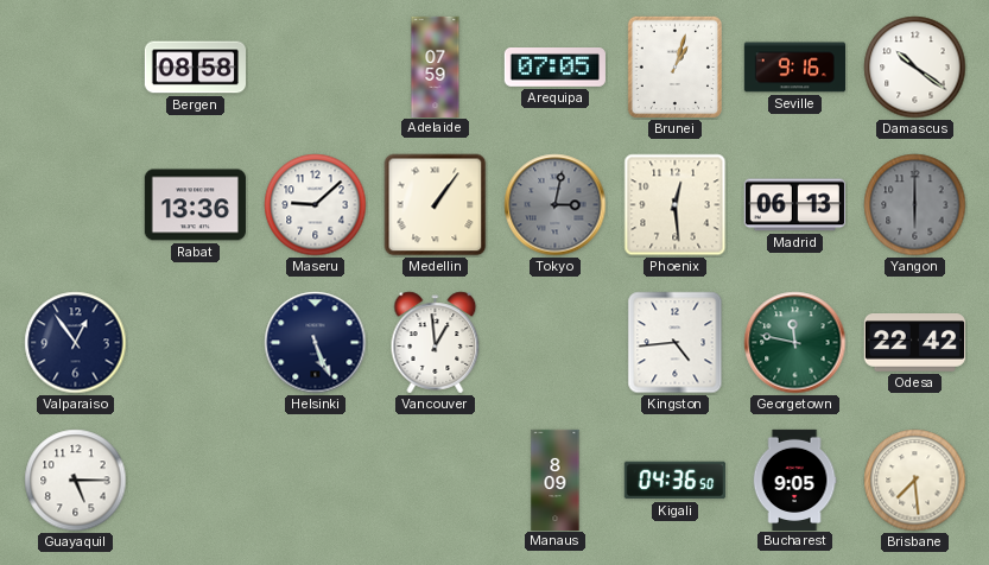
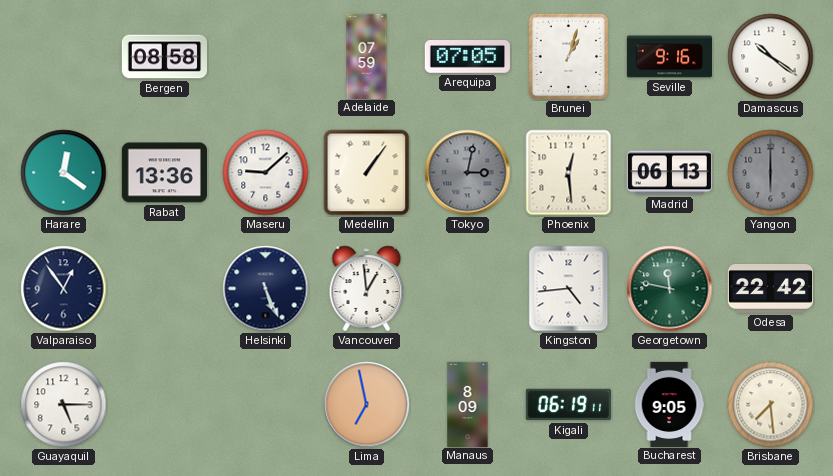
Harare: none -> 12:21 (64, 173)
Lima: none -> 6:58 (367, 405)
Kigali: 04:36 -> 06:19 (568, 405)
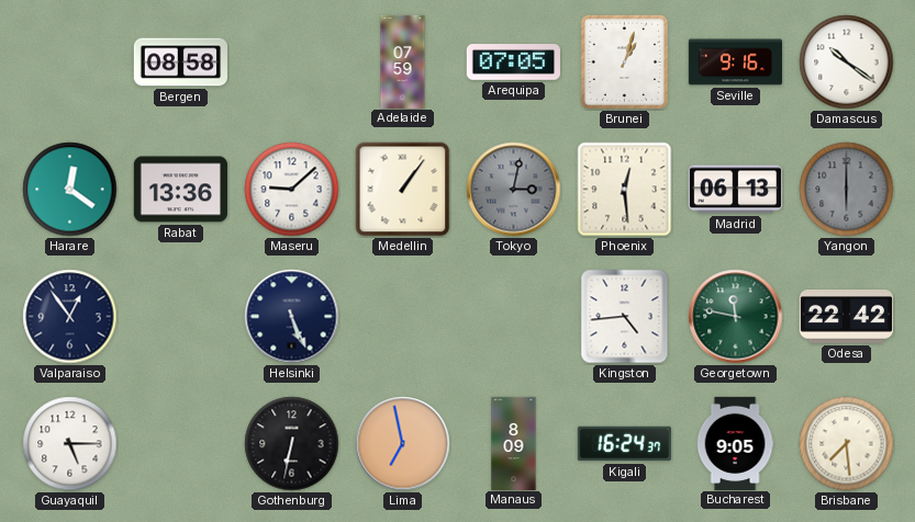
Vancouver: 12:59 -> none (367, 289)
Gothenburg: none -> 6:32 (292, 444)
Kigali: 06:19 -> 16:24 (624, 444)
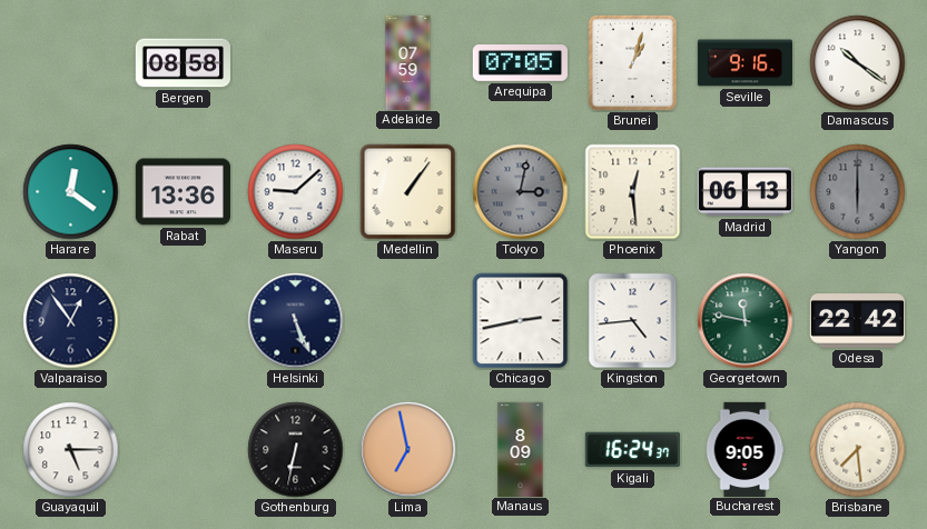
Chicago: none -> 2:43 (521, 321)
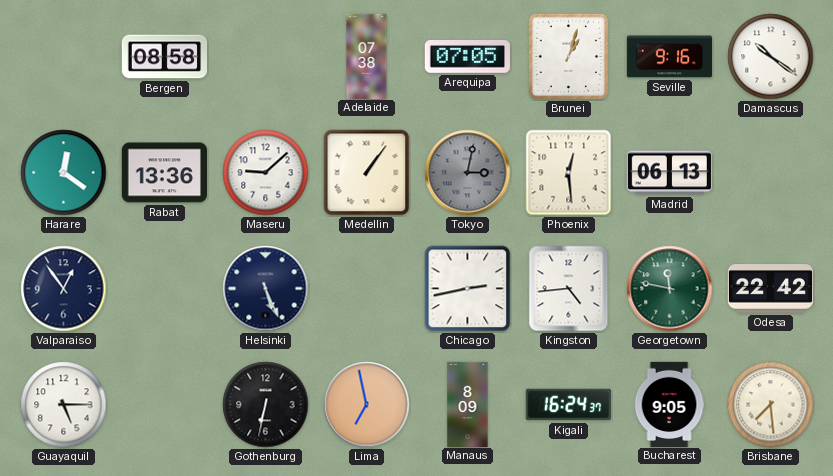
Adelaide: 07:59 -> 07:38 (367, 56)
Yangon: 6:00 -> none (858, 192)
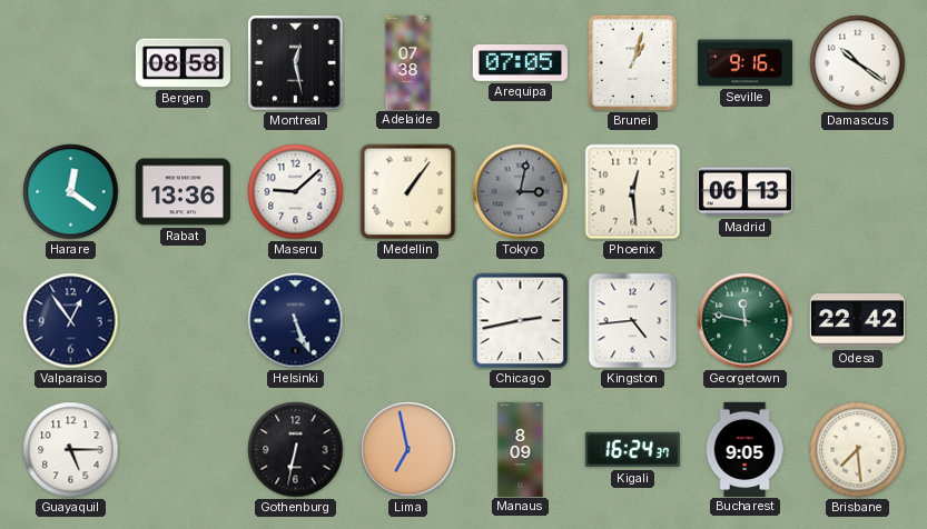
Montreal: none -> 12:28 (296, 63)
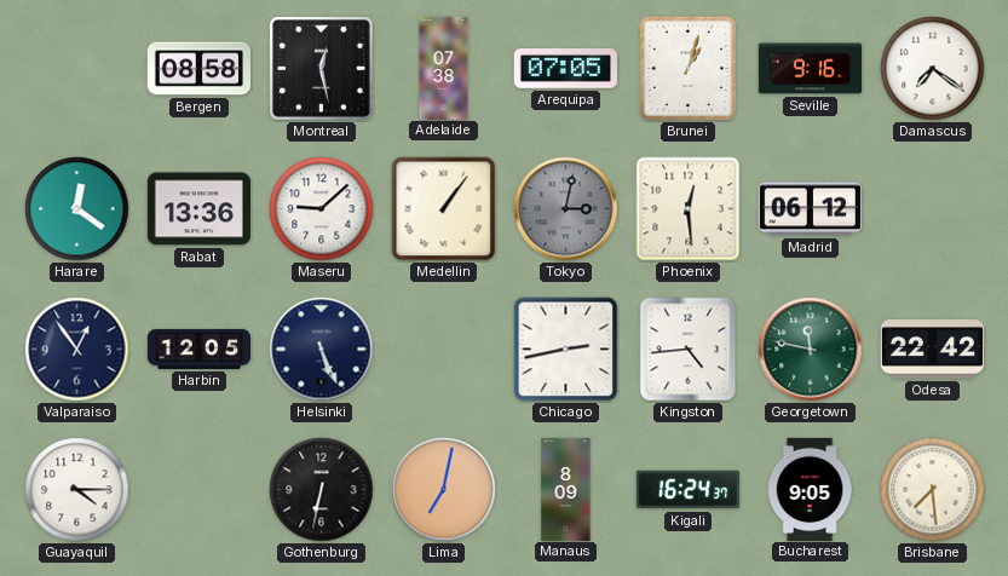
Damascus: 10:21 -> 7:21 (933, 69)
Madrid: 06:13 -> 06:12 (810, 209)
Harbin: none -> 12:05 (198, 349)
Guayaquil: 5:15 -> 4:15 (77, 490)
Lima: 6:58 -> 7:02 (444, 490)
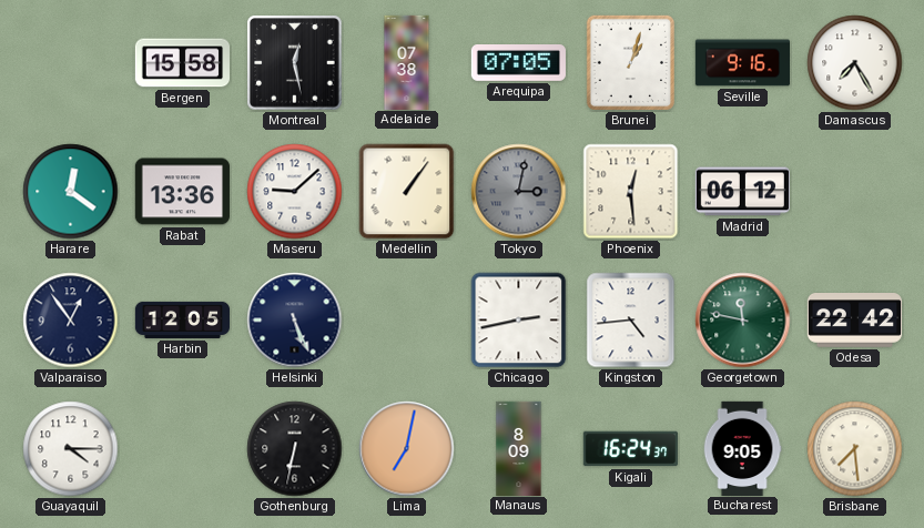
Bergen: 08:58 -> 15:58 (182, 63)
Damascus: 7:21 -> 7:25 (855, 63)
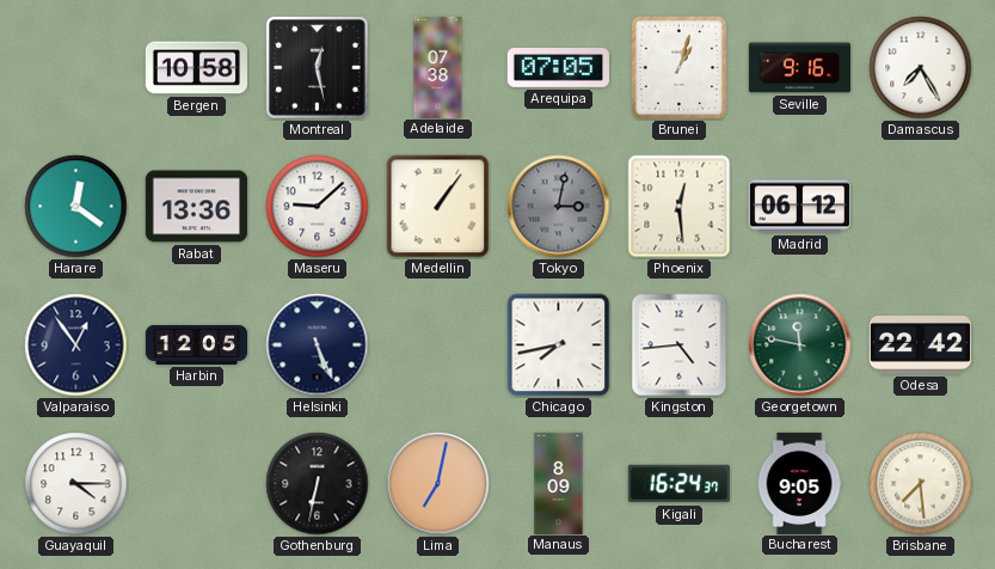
Bergen: 15:58 -> 10:58 (196, 68)
Chicago: 2:43 -> 7:43 (559, 345)
